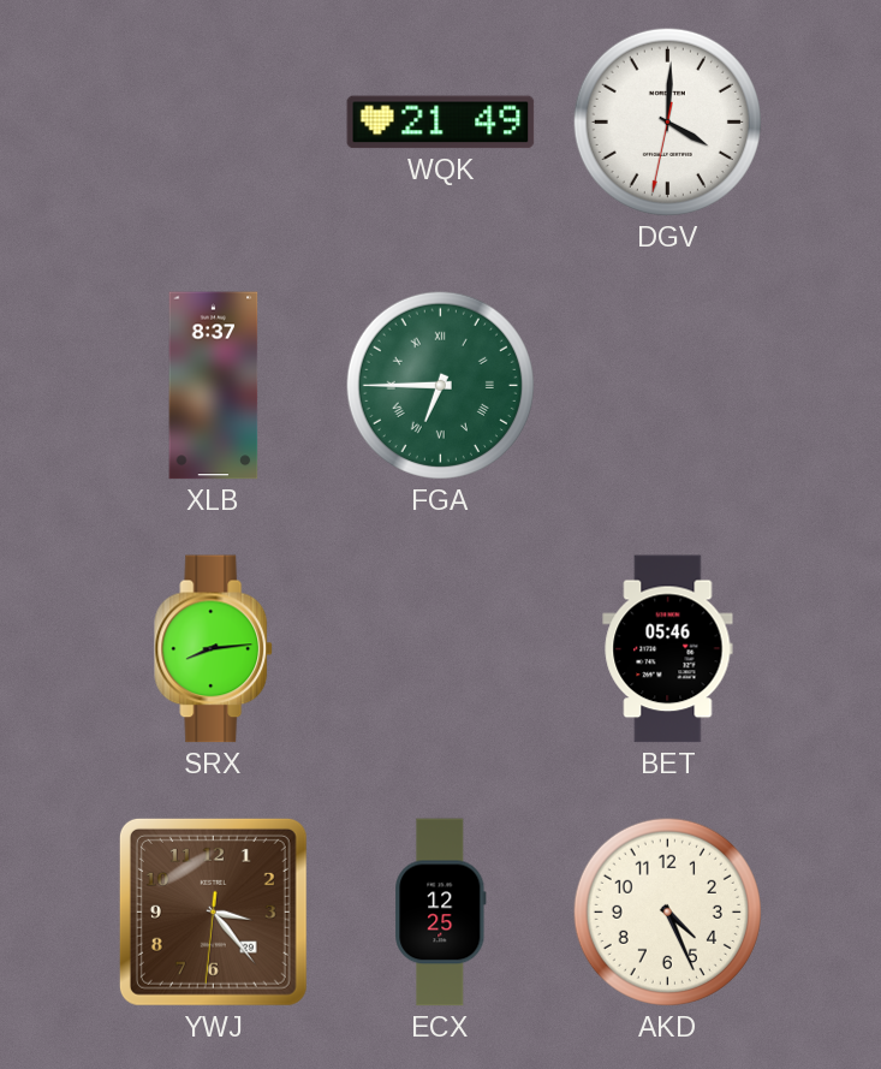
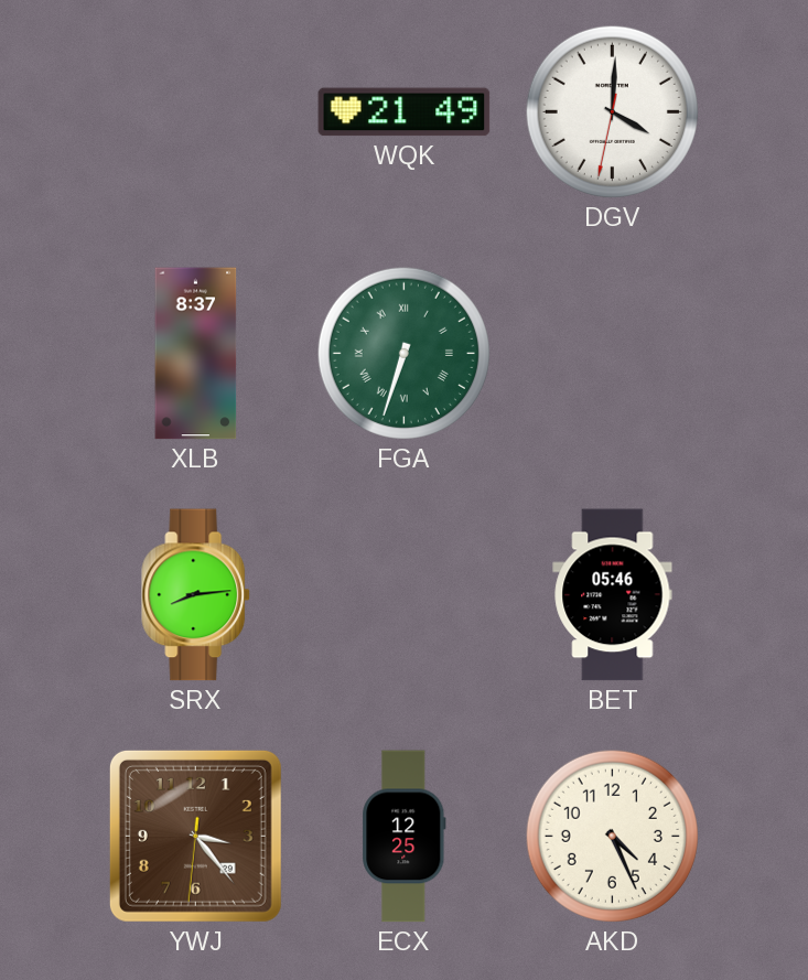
FGA: 6:45 -> 6:33 (403, 353)
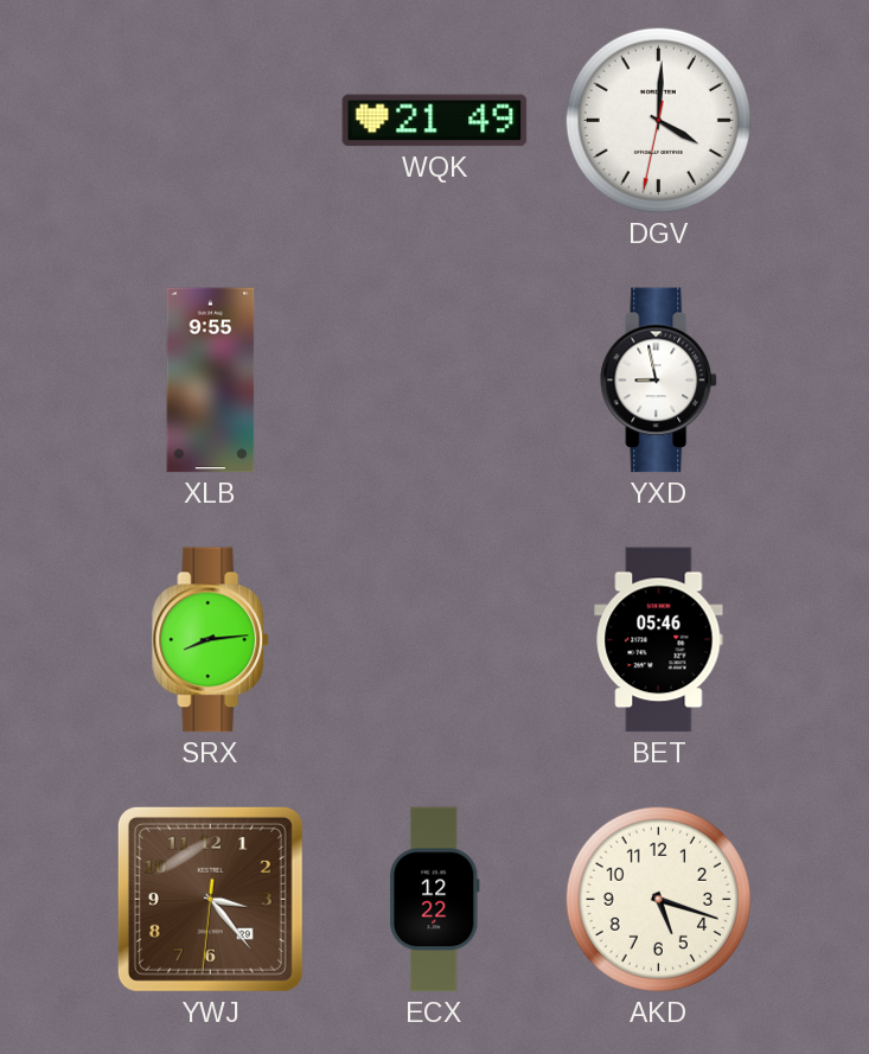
XLB: 8:37 -> 9:55 (211, 381)
FGA: 6:33 -> none (403, 353)
YXD: none -> 8:58 (659, 381)
ECX: 12:25 -> 12:22 (435, 900)
AKD: 4:26 -> 5:18 (658, 899)
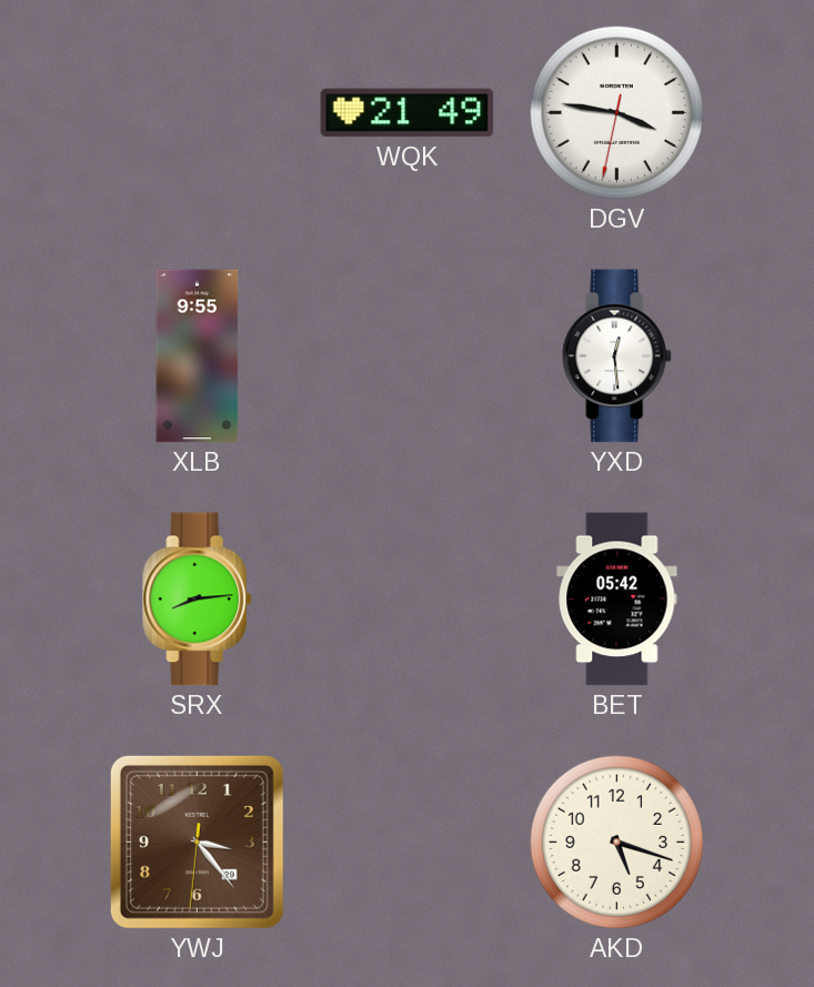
DGV: 4:00 -> 3:46 (616, 112)
YXD: 8:58 -> 12:29 (617, 356)
BET: 05:46 -> 05:42 (617, 600)
ECX: 12:22 -> none (435, 900)
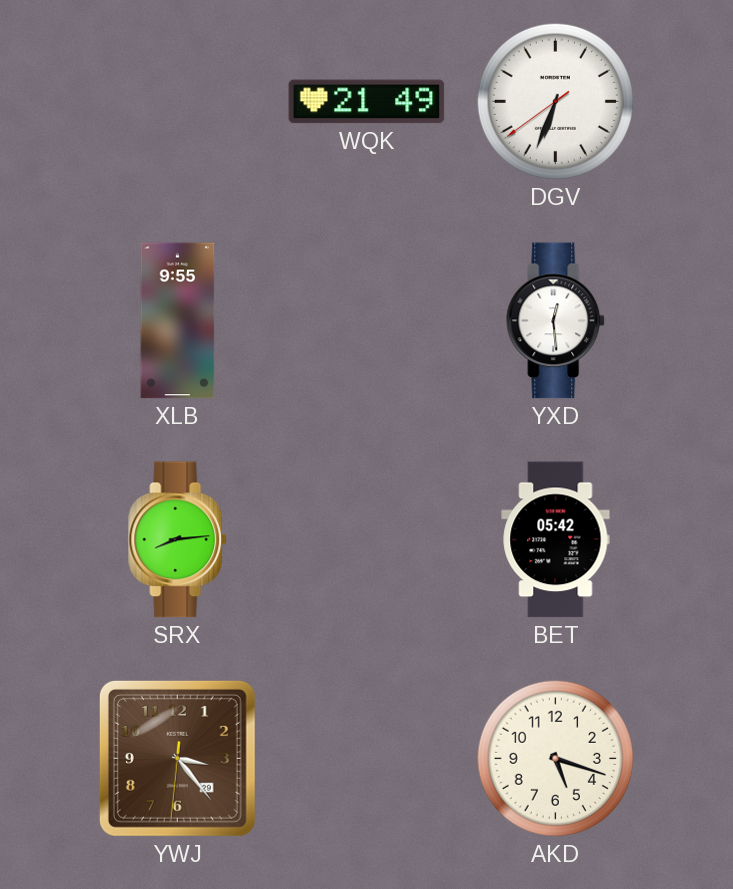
DGV: 3:46 -> 6:33 (555, 101)
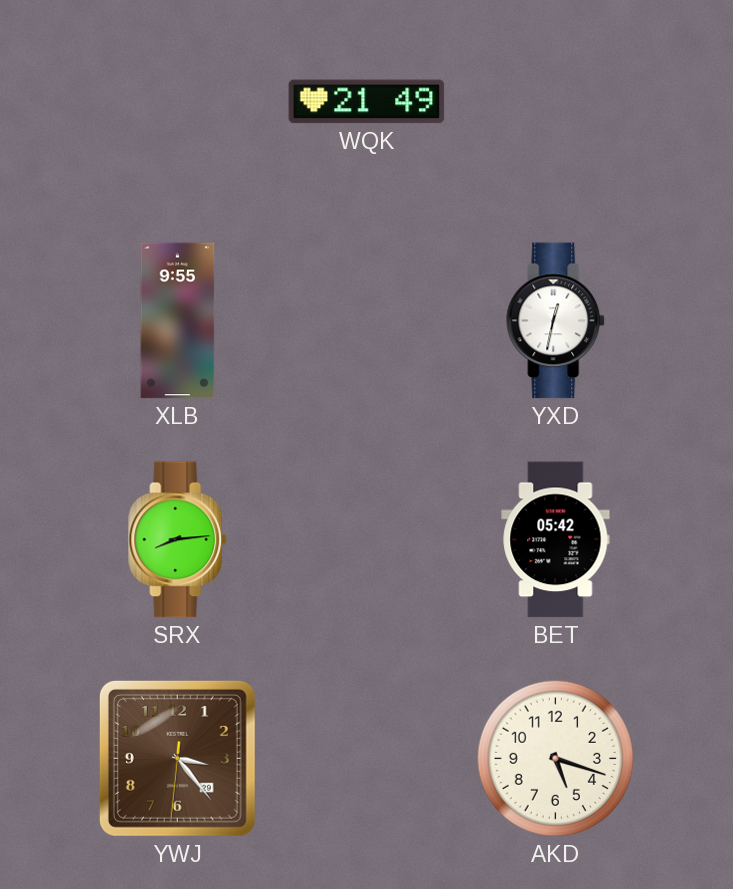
DGV: 6:33 -> none (555, 101)
YXD: 12:29 -> 12:32 (556, 321)
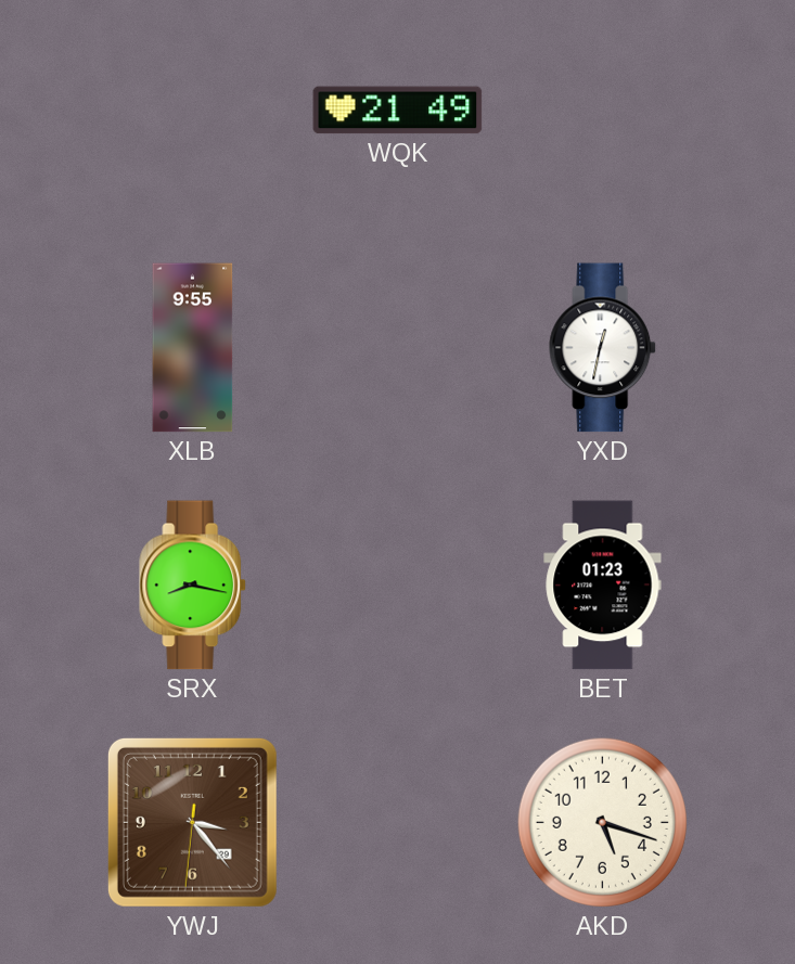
SRX: 8:14 -> 8:17 (193, 586)
BET: 05:42 -> 01:23 (603, 586)
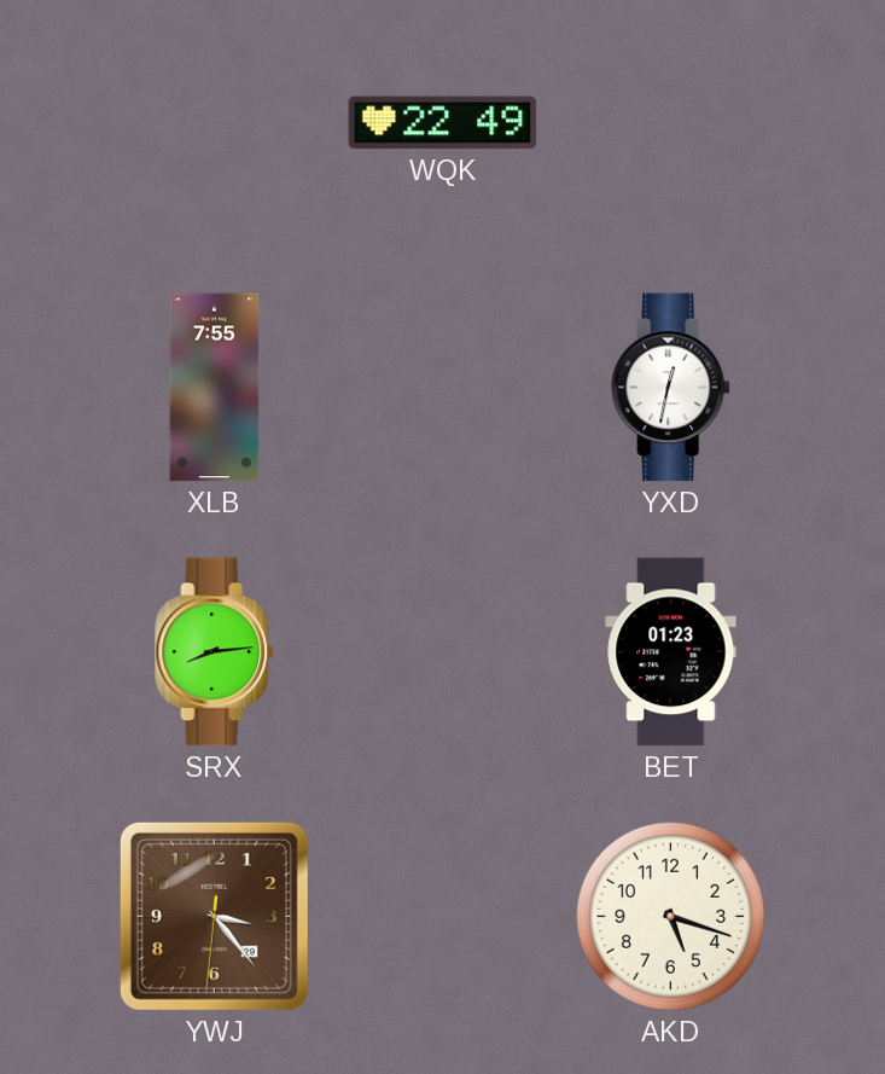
WQK: 21:49 -> 22:49 (443, 123)
XLB: 9:55 -> 7:55 (215, 388)
SRX: 8:17 -> 8:14 (215, 652)
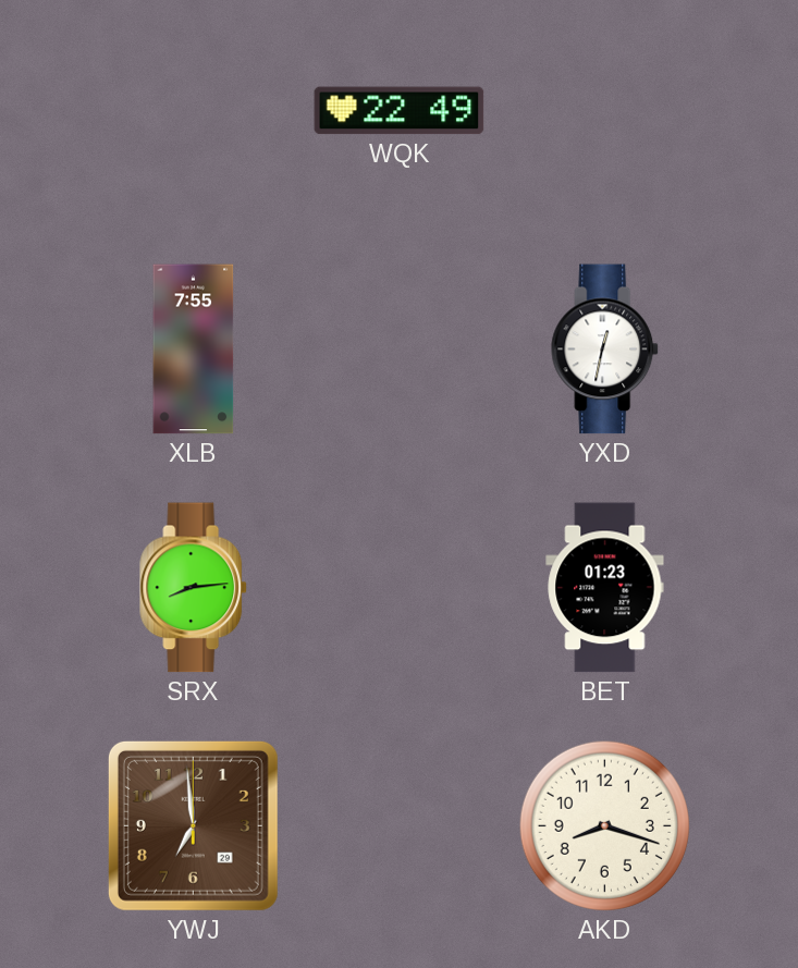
YWJ: 3:23 -> 6:59 (193, 825)
AKD: 5:18 -> 8:18 (604, 825)
